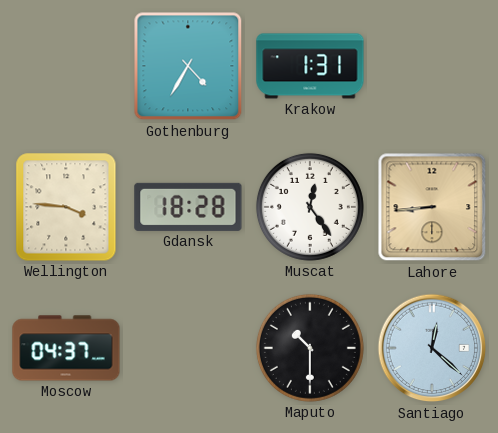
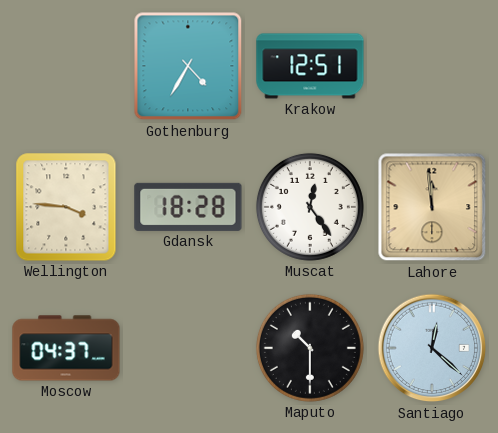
Krakow: 1:31 -> 12:51 (310, 66)
Lahore: 8:44 -> 11:59 (432, 207)
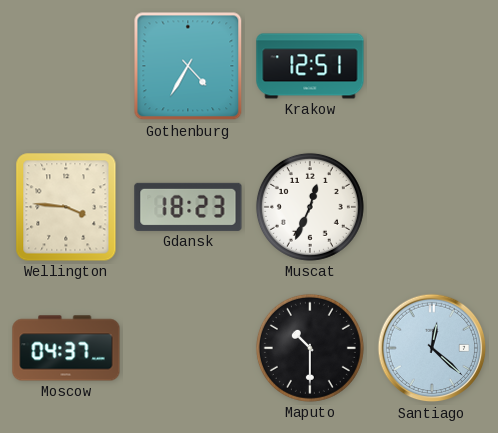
Gdansk: 18:28 -> 18:23 (188, 207)
Muscat: 12:24 -> 12:34 (310, 207)
Lahore: 11:59 -> none (432, 207)
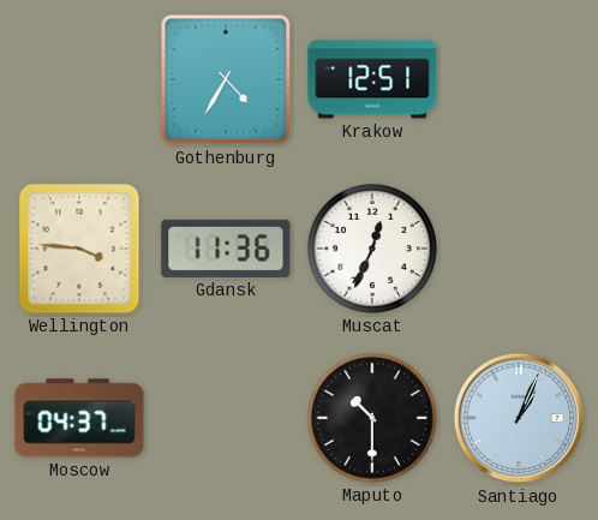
Gdansk: 18:23 -> 11:36 (226, 249)
Santiago: 12:22 -> 1:04 (519, 418)
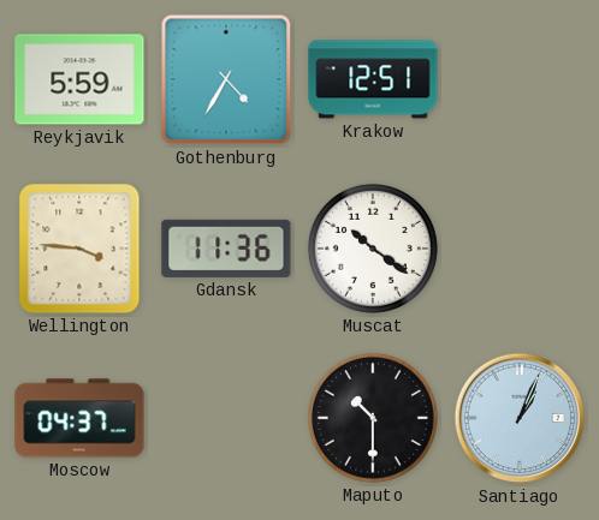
Reykjavik: none -> 5:59 (79, 79)
Muscat: 12:34 -> 10:21 (373, 249)
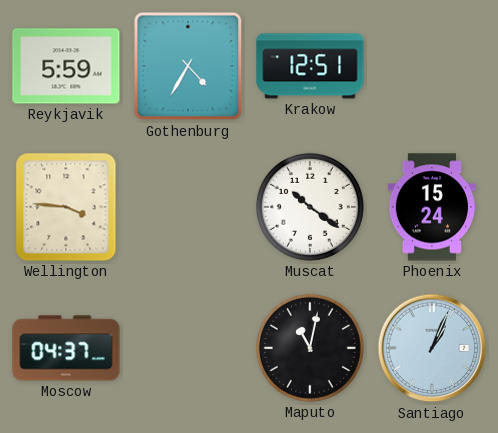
Gdansk: 11:36 -> none (226, 249)
Phoenix: none -> 15:24 (431, 207)
Maputo: 10:30 -> 11:02 (310, 348)
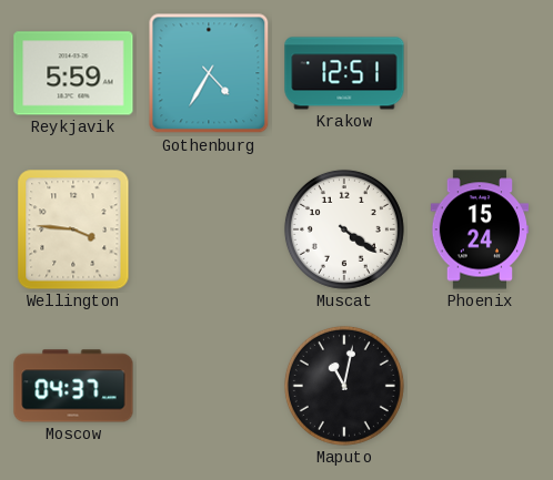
Muscat: 10:21 -> 4:21 (344, 229)
Santiago: 1:04 -> none (432, 348)
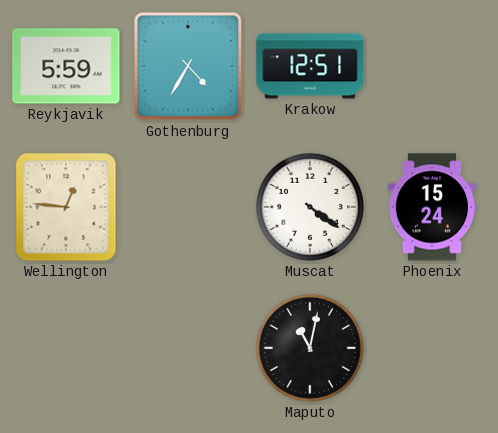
Wellington: 3:46 -> 12:46 (66, 207)
Moscow: 04:37 -> none (73, 386)
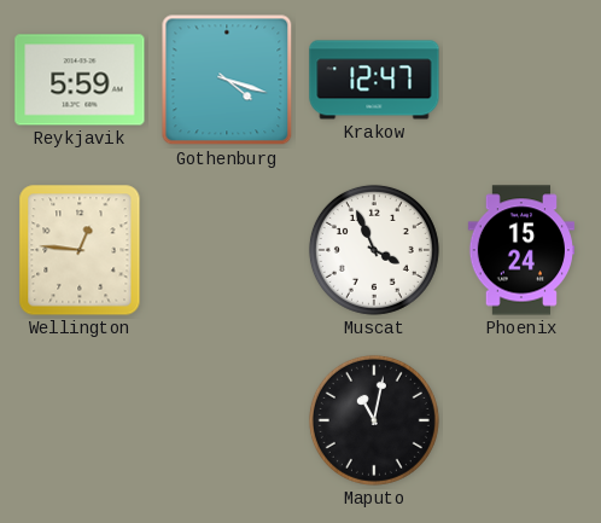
Gothenburg: 4:35 -> 4:18 (227, 80)
Krakow: 12:51 -> 12:47 (374, 80)
Muscat: 4:21 -> 3:56 (374, 250)
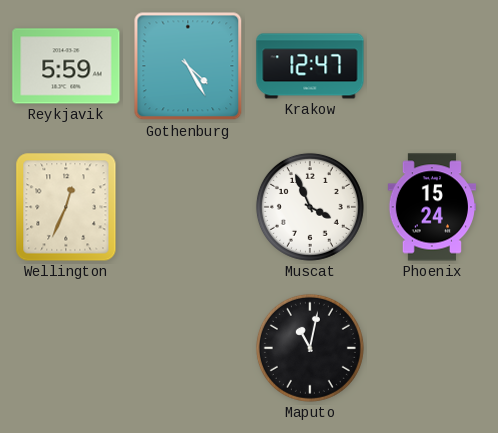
Gothenburg: 4:18 -> 4:25 (188, 66)
Wellington: 12:46 -> 12:34 (66, 207)
